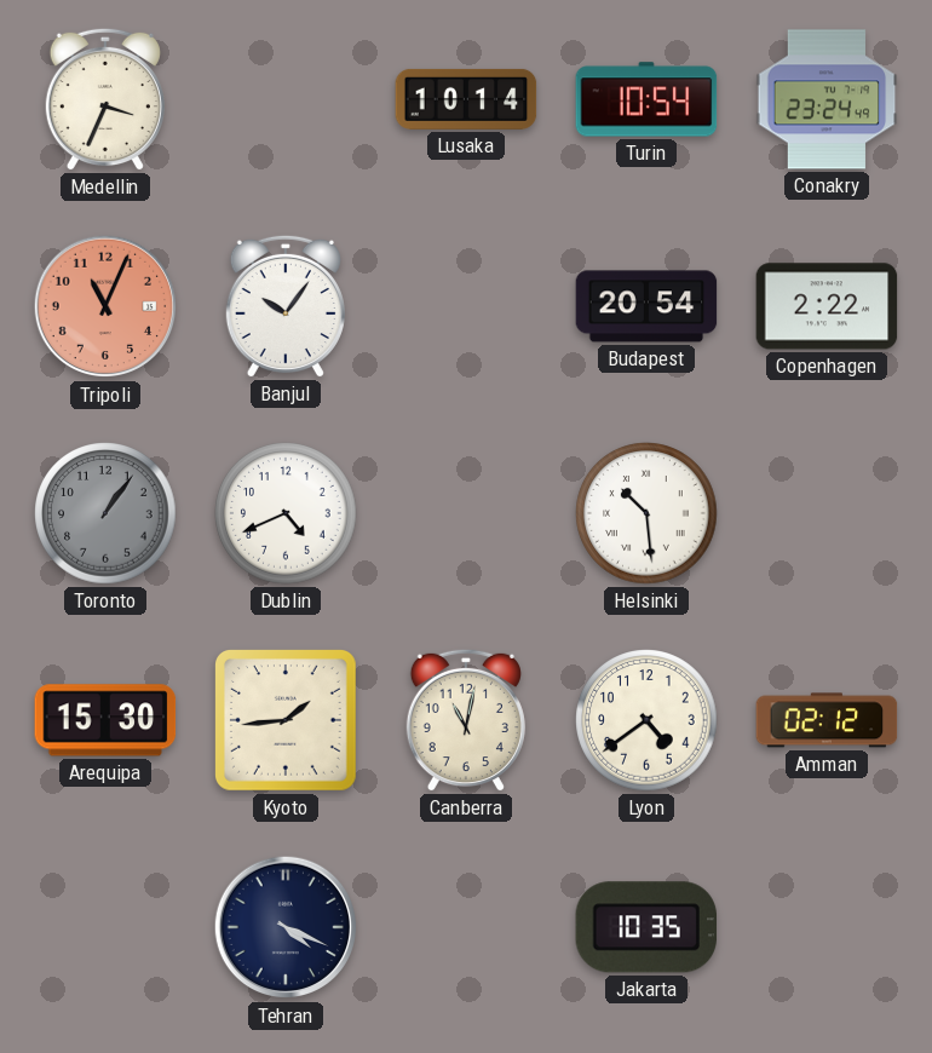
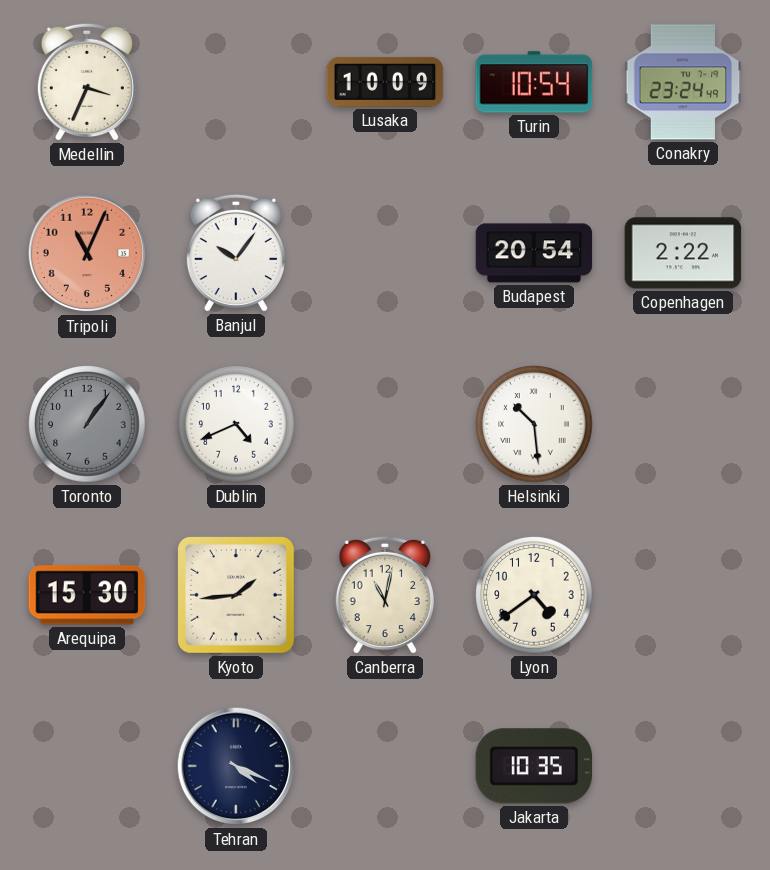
Lusaka: 10:14 -> 10:09 (385, 82)
Amman: 02:12 -> none (827, 720)
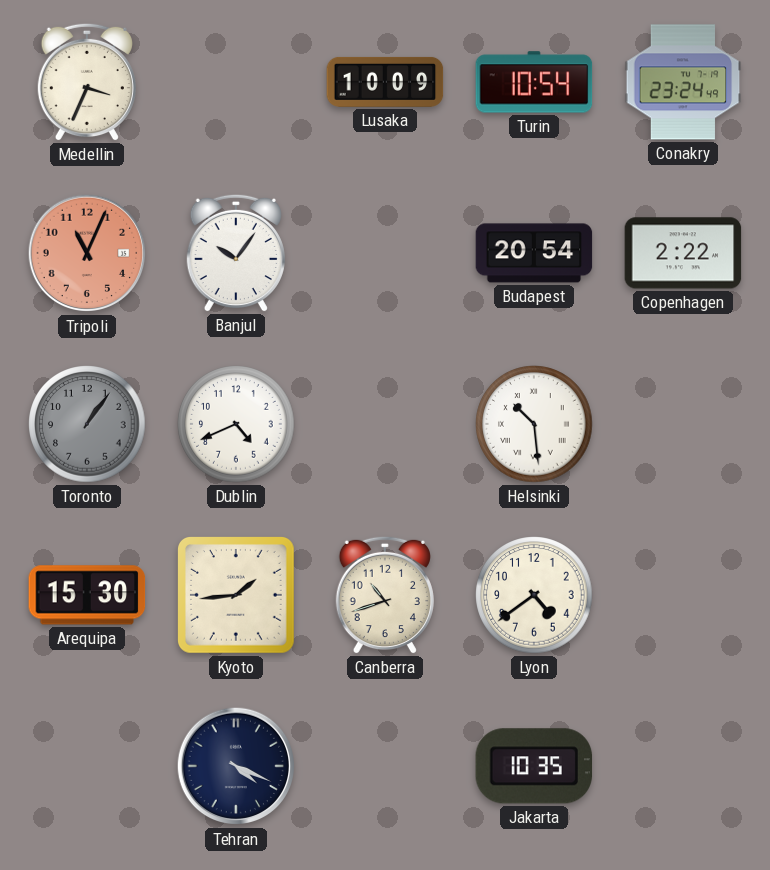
Canberra: 11:02 -> 10:42 (385, 595)
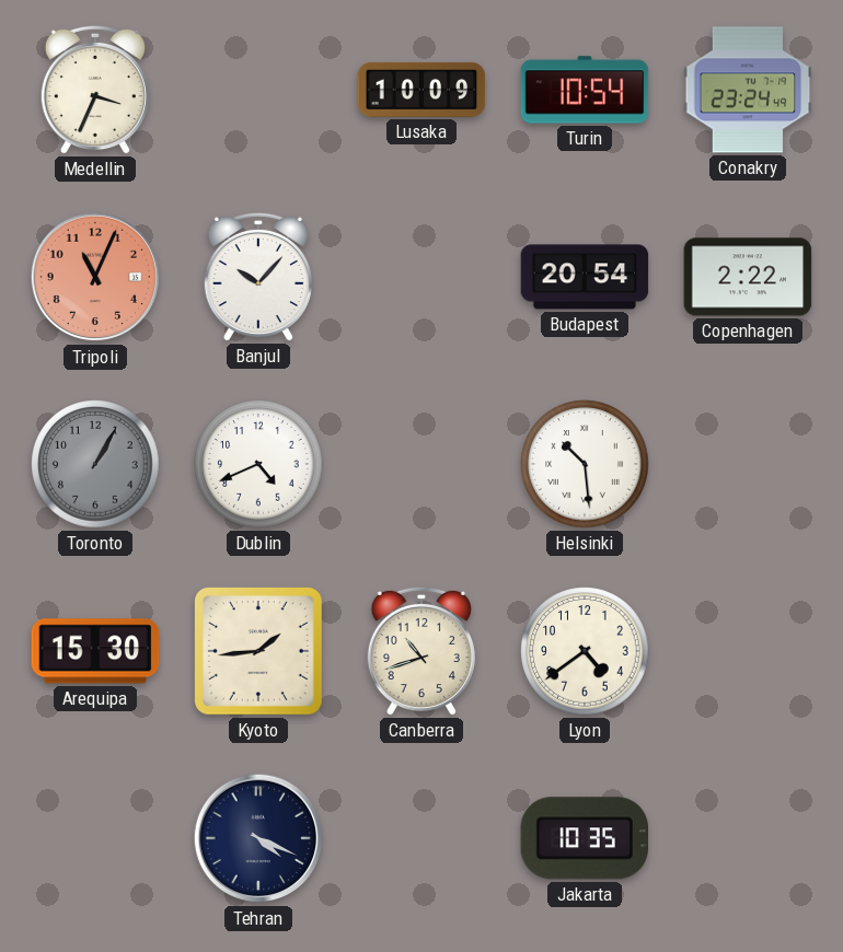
Banjul: 10:06 -> 10:07 (258, 277)
Toronto: 1:06 -> 1:05 (95, 464)
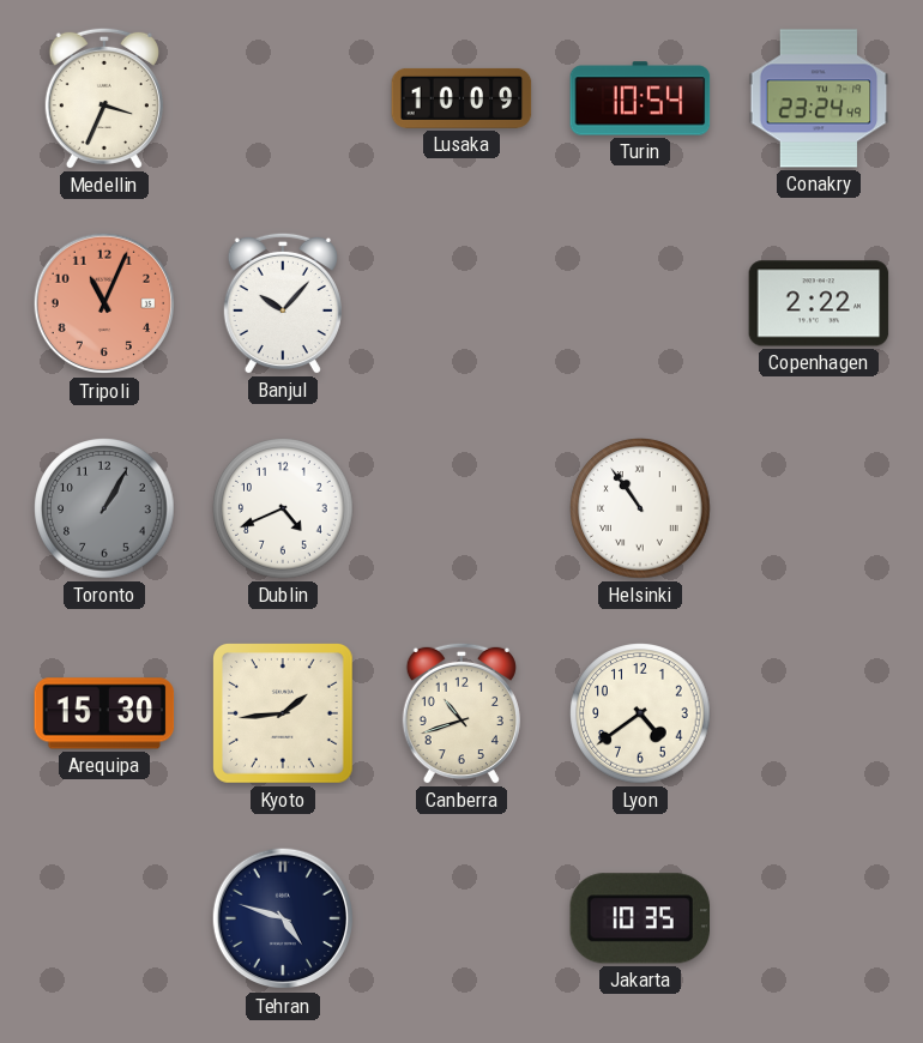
Budapest: 20:54 -> none (585, 277)
Helsinki: 10:29 -> 10:54 (640, 508)
Tehran: 4:19 -> 4:48 (283, 918)
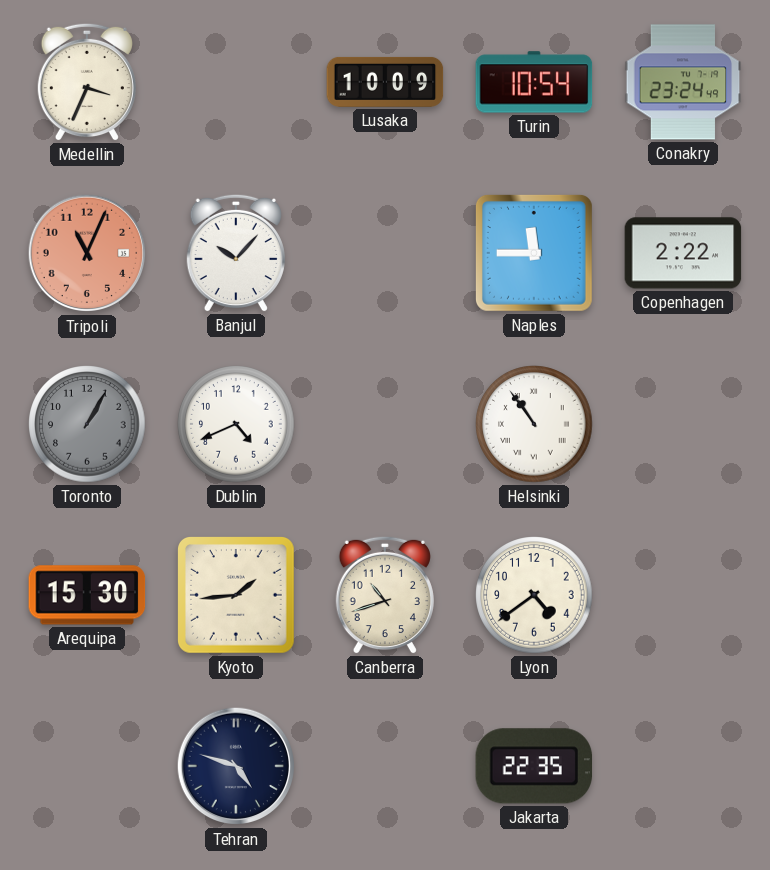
Naples: none -> 11:45 (534, 253)
Jakarta: 10:35 -> 22:35 (534, 766)
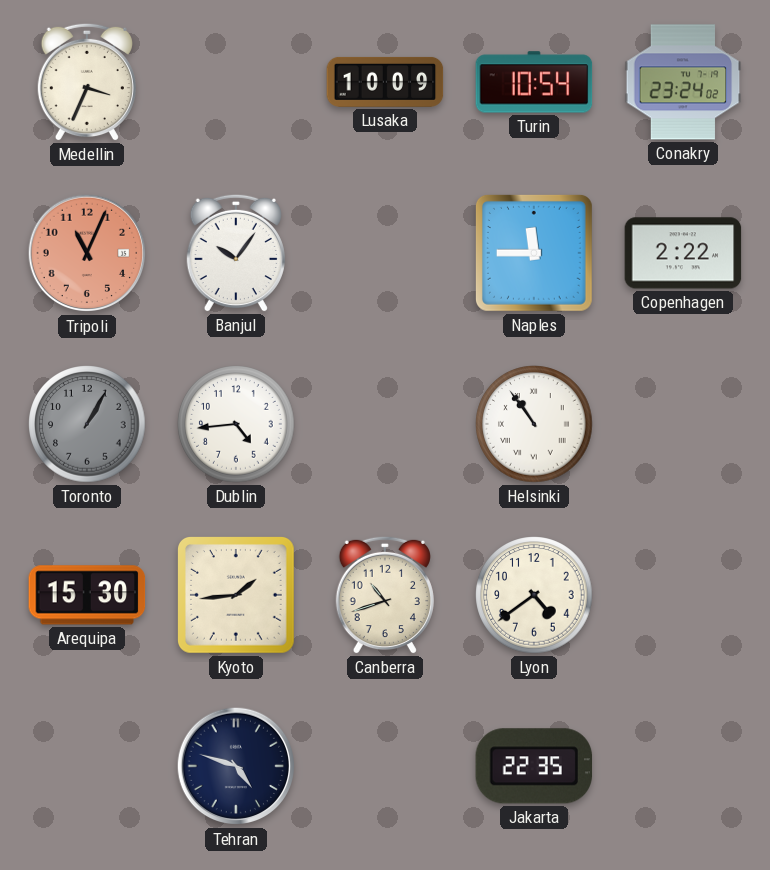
Conakry: 23:24:49 -> 23:24:02 (683, 82)
Banjul: 10:07 -> 10:06 (236, 253)
Dublin: 4:41 -> 4:44 (236, 424)
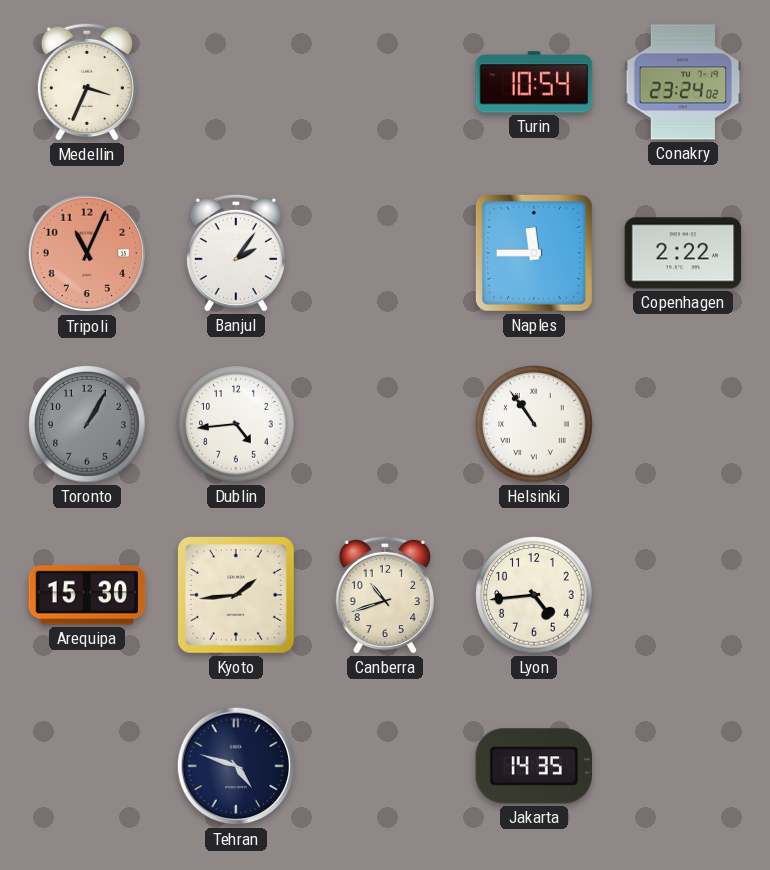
Lusaka: 10:09 -> none (385, 82)
Banjul: 10:06 -> 2:06 (236, 253)
Lyon: 4:39 -> 4:44 (534, 595)
Jakarta: 22:35 -> 14:35 (534, 766)
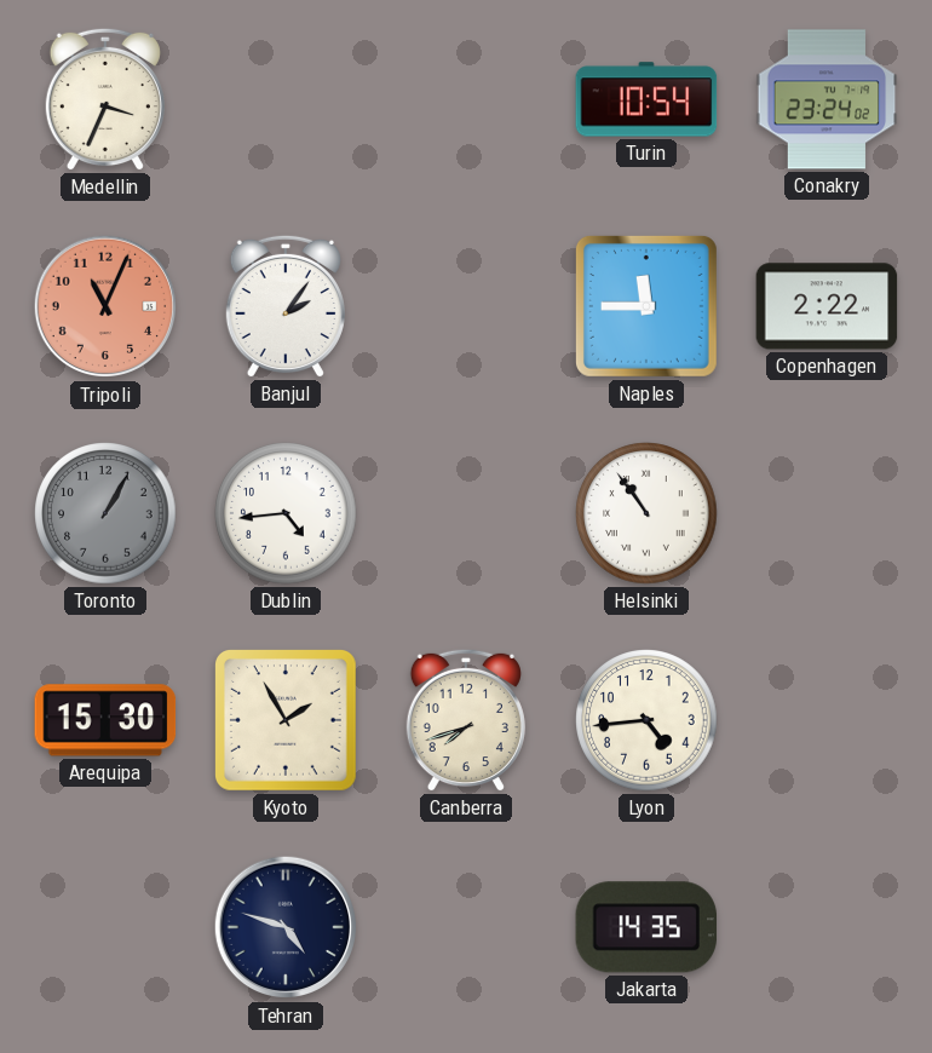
Kyoto: 1:44 -> 1:55 (287, 721)
Canberra: 10:42 -> 7:42 (466, 720)
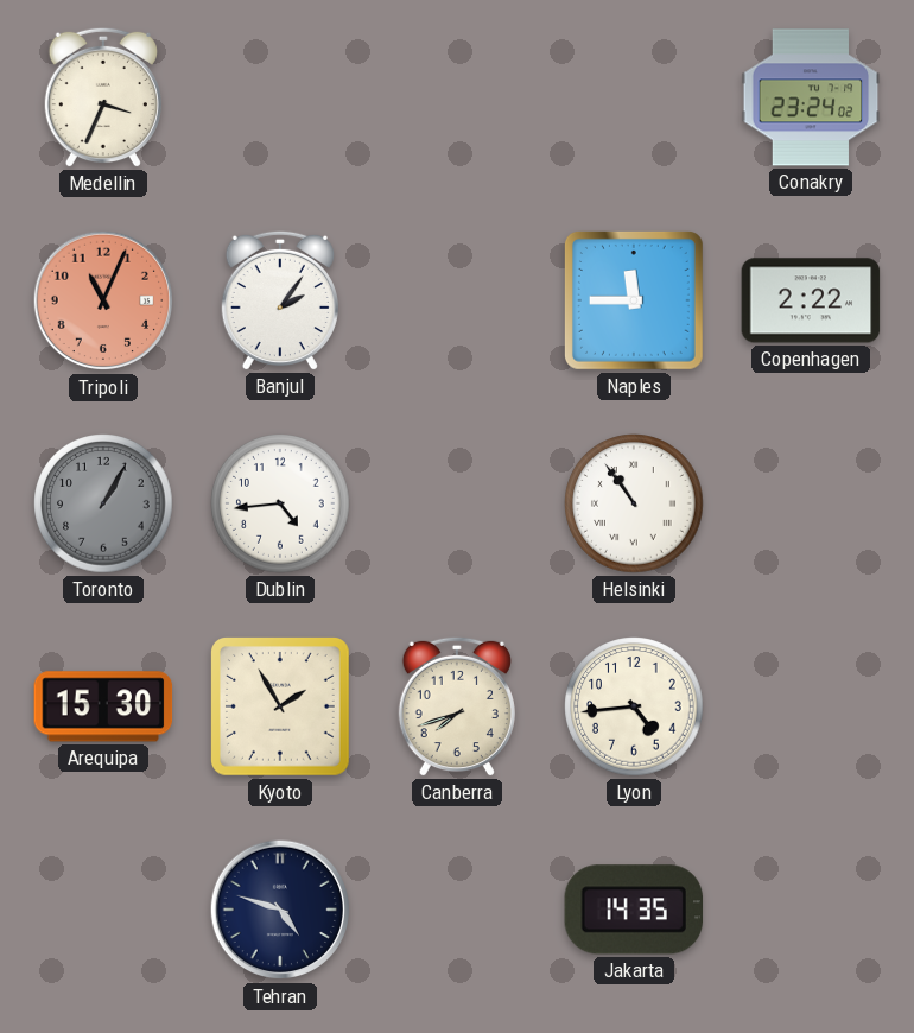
Turin: 10:54 -> none (646, 99)
